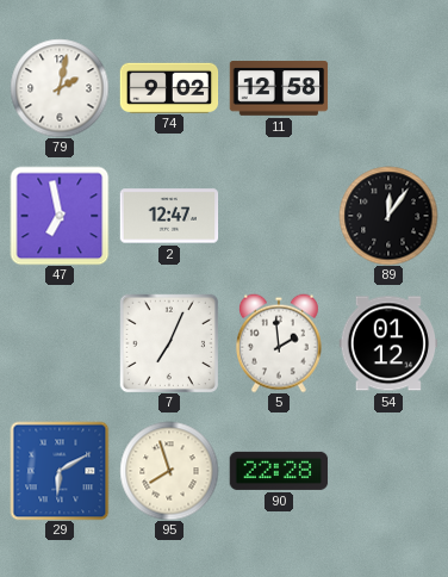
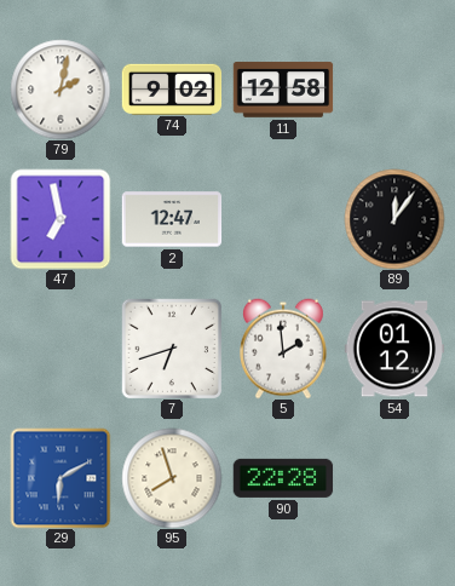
7: 7:04 -> 6:42 (172, 349)
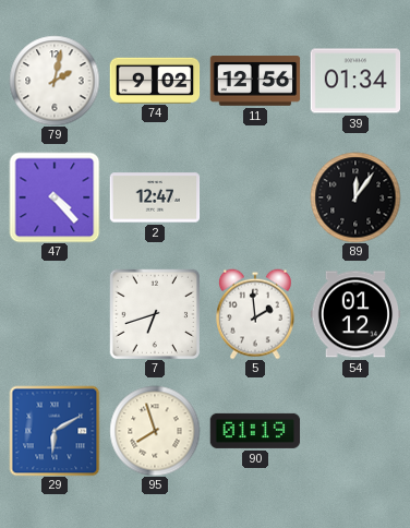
11: 12:58 -> 12:56 (255, 81)
39: none -> 01:34 (355, 81)
47: 6:58 -> 4:23 (55, 197)
90: 22:28 -> 01:19 (255, 431)
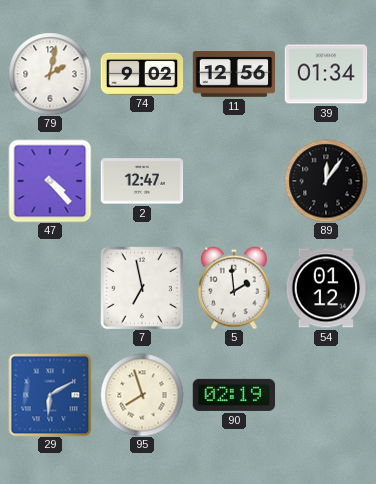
7: 6:42 -> 6:58 (142, 288)
90: 01:19 -> 02:19 (234, 395)
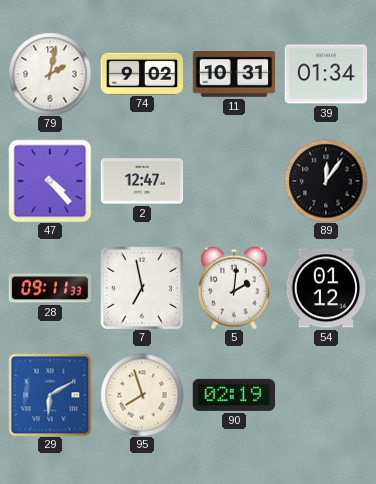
11: 12:56 -> 10:31 (234, 74)
28: none -> 09:11 (50, 288)
5: 1:59 -> 2:01 (235, 288)
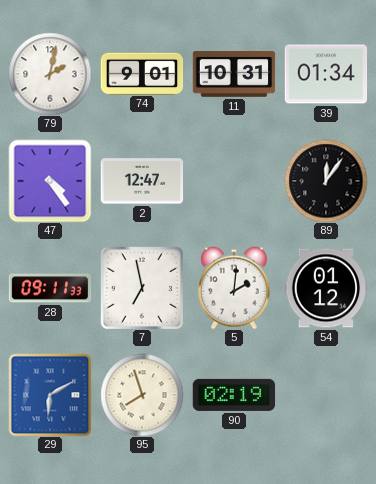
74: 9:02 -> 9:01 (142, 73)
47: 4:23 -> 4:24 (50, 181)
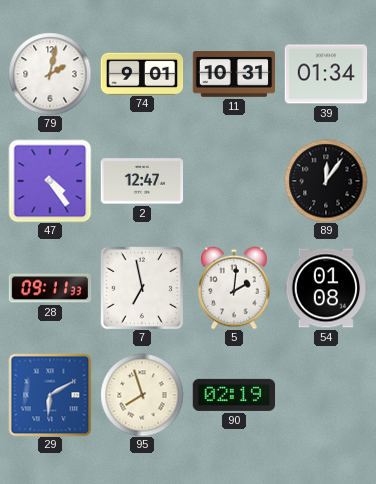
54: 01:12 -> 01:08 (326, 288)
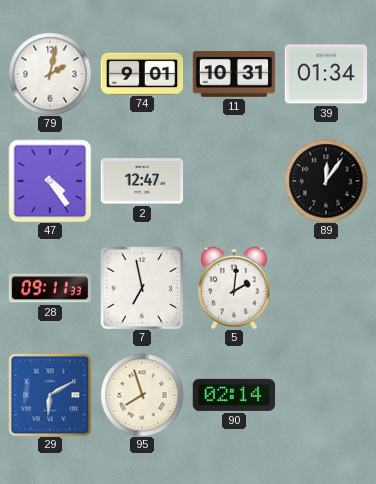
54: 01:08 -> none (326, 288)
90: 02:19 -> 02:14 (234, 395)
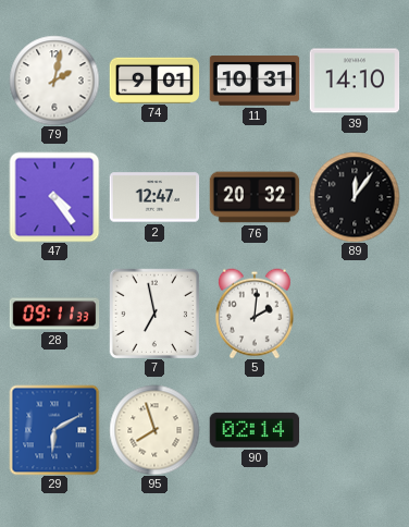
39: 01:34 -> 14:10 (355, 81)
76: none -> 20:32 (255, 197)
